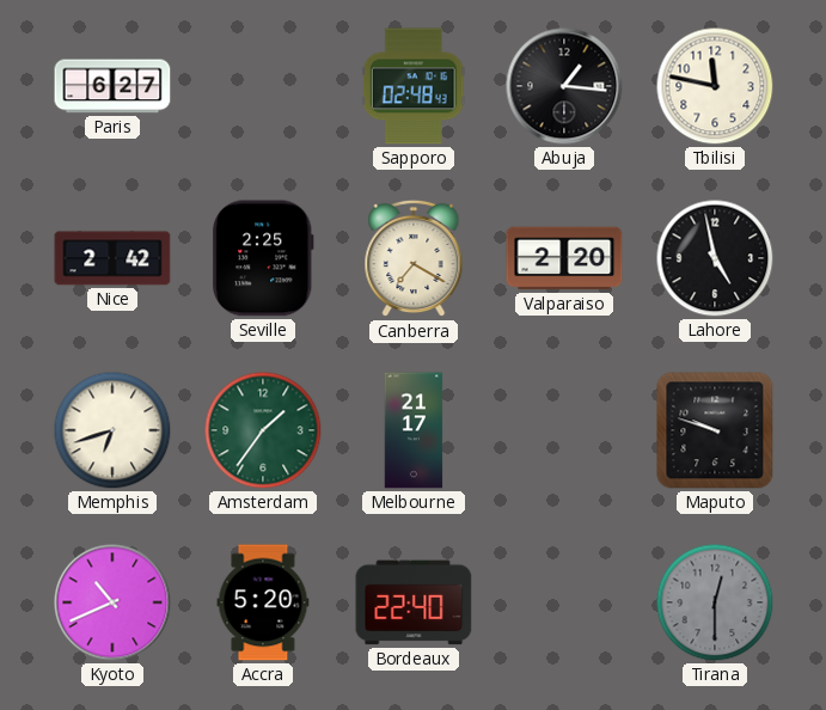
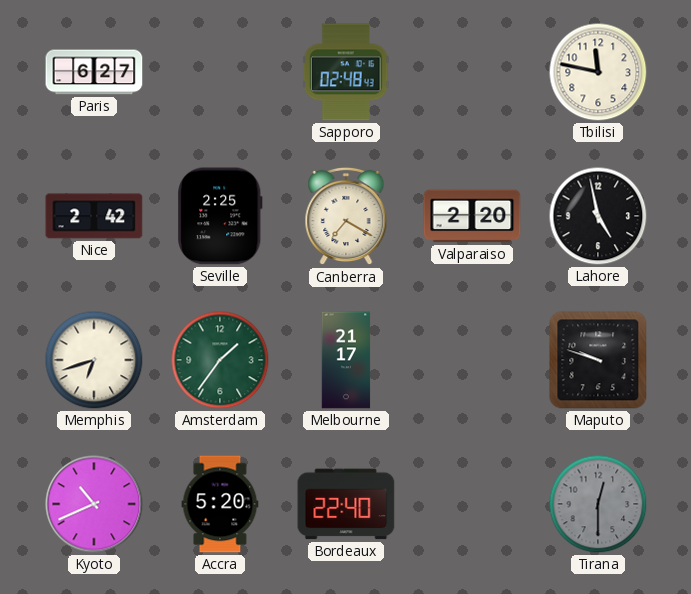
Abuja: 1:16 -> none (564, 86)
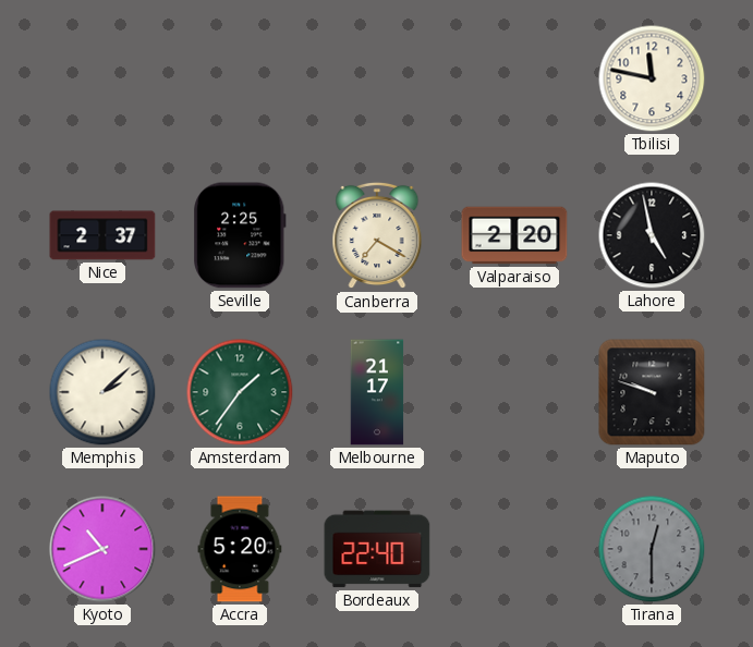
Paris: 6:27 -> none (94, 72)
Sapporo: 02:48 -> none (346, 72)
Nice: 2:42 -> 2:37 (102, 235)
Memphis: 6:42 -> 2:08 (102, 392)
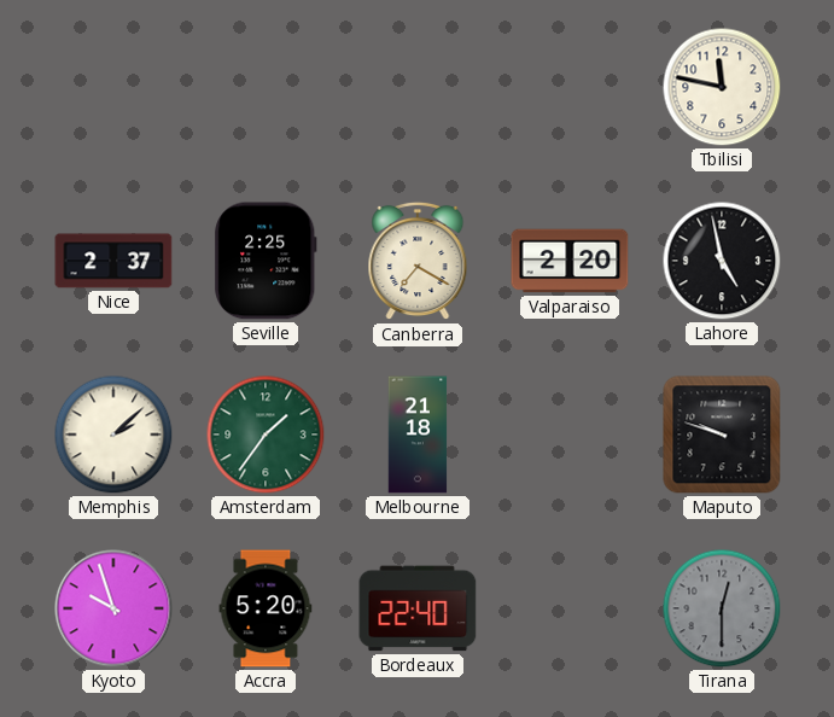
Melbourne: 21:17 -> 21:18 (418, 435)
Kyoto: 10:41 -> 9:57 (113, 608)
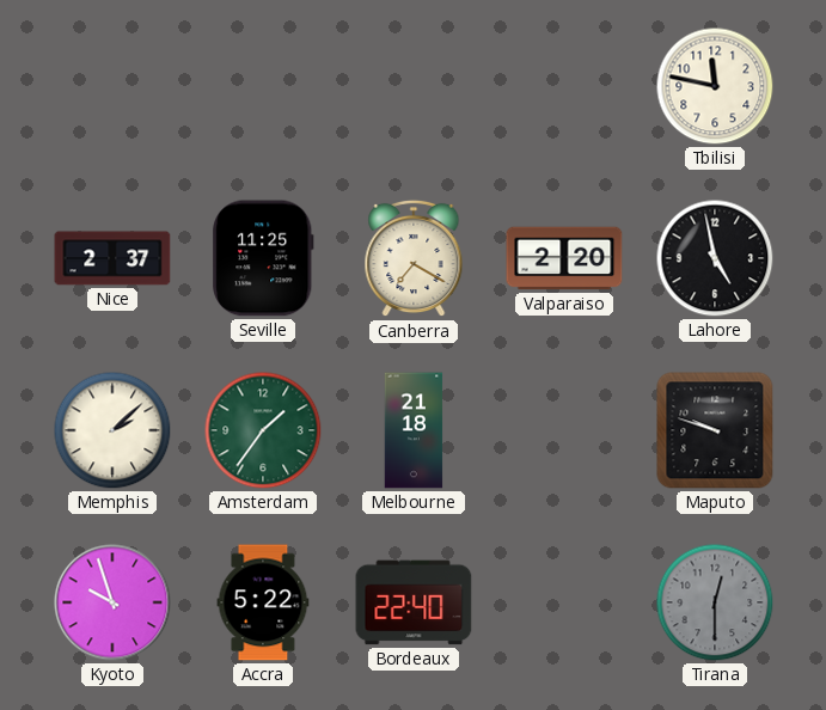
Seville: 2:25 -> 11:25 (263, 258)
Accra: 5:20 -> 5:22 (263, 602)
